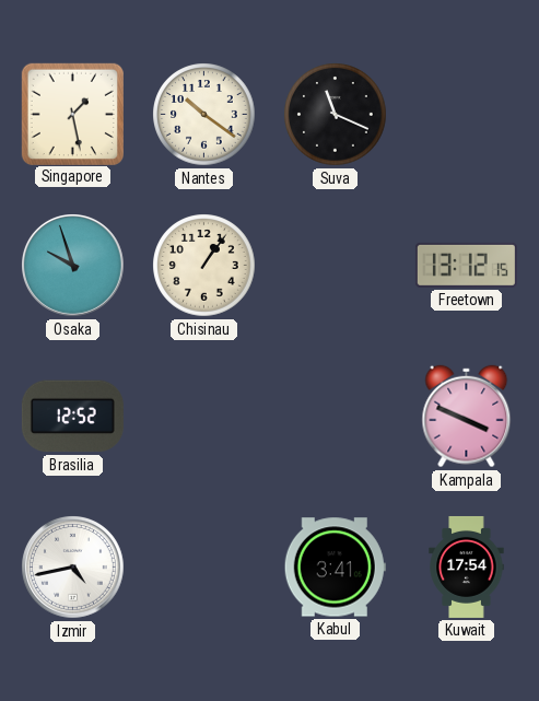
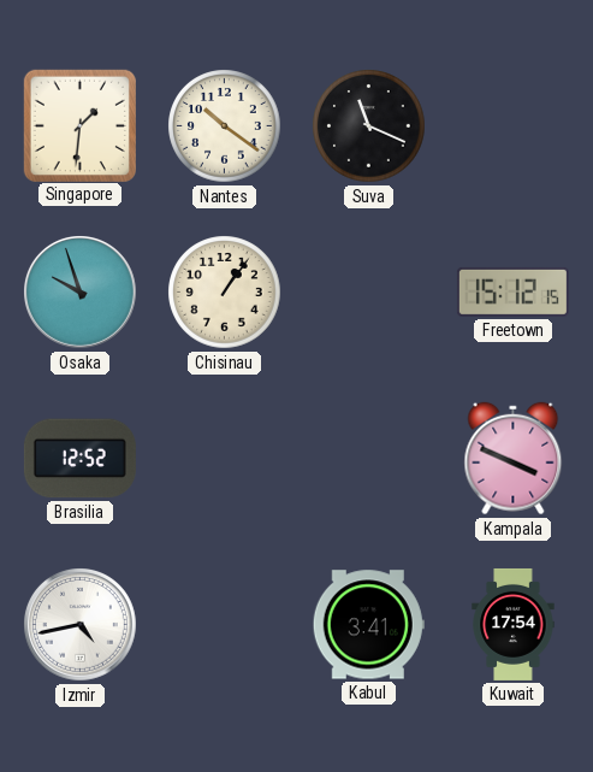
Singapore: 1:28 -> 1:31 (79, 125)
Freetown: 13:12 -> 15:12 (512, 291)
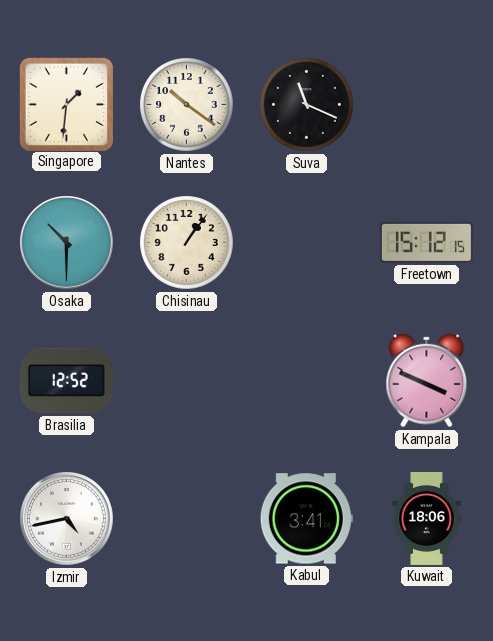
Osaka: 9:57 -> 10:30 (67, 243)
Kuwait: 17:54 -> 18:06 (427, 518)
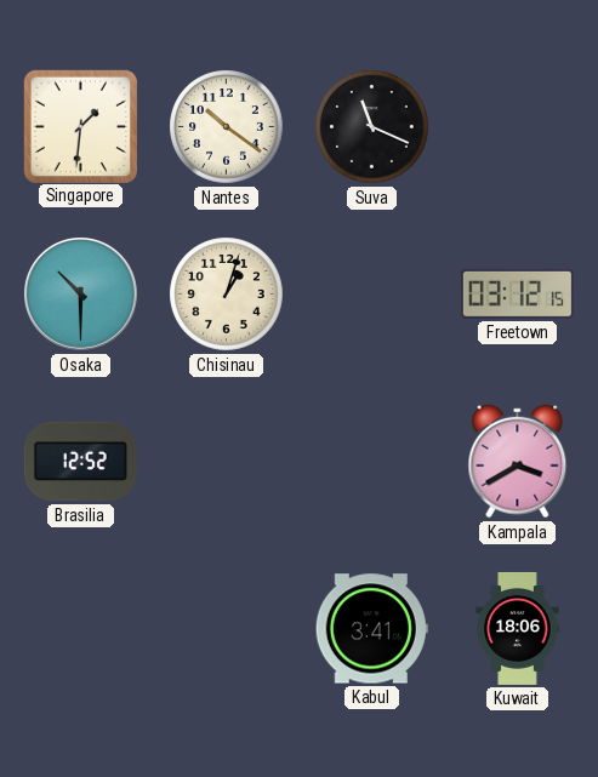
Chisinau: 1:06 -> 1:03 (227, 295)
Freetown: 15:12 -> 03:12 (517, 293)
Kampala: 3:49 -> 3:40 (518, 462)
Izmir: 4:43 -> none (67, 519)
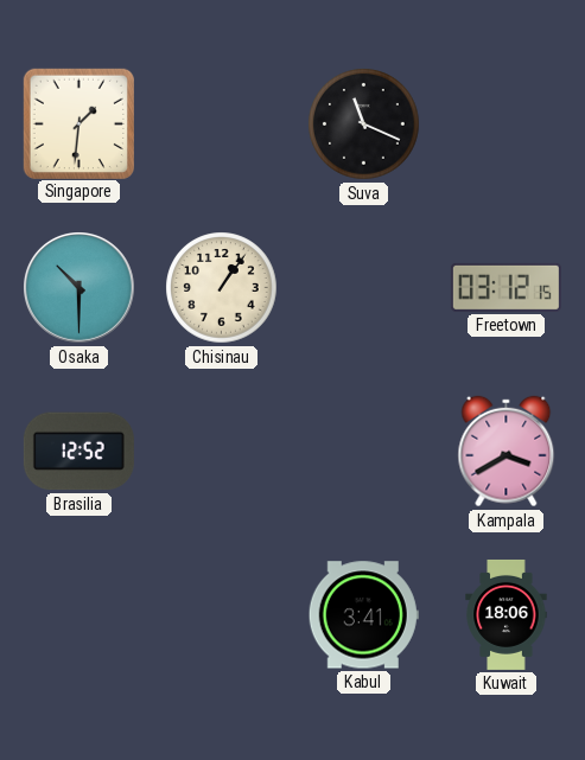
Nantes: 10:21 -> none (227, 127)
Chisinau: 1:03 -> 1:06 (222, 288)
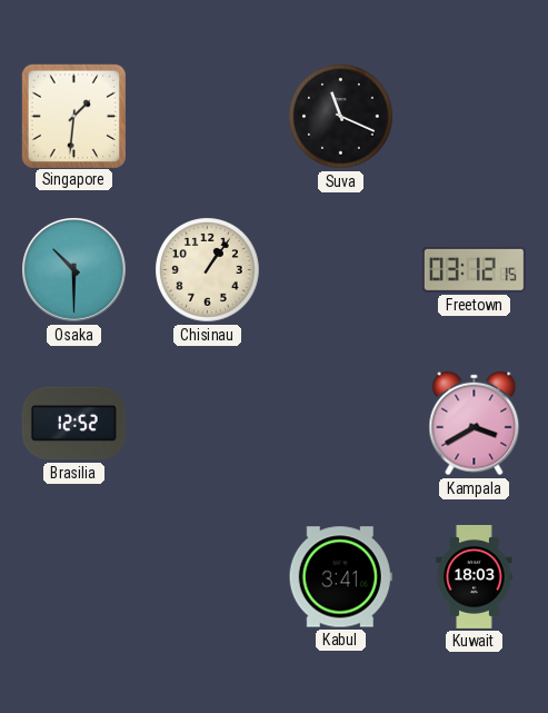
Kuwait: 18:06 -> 18:03 (475, 576)
